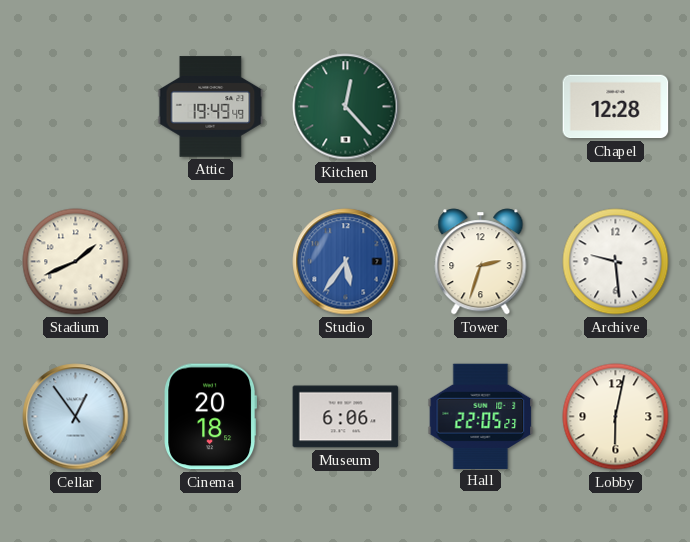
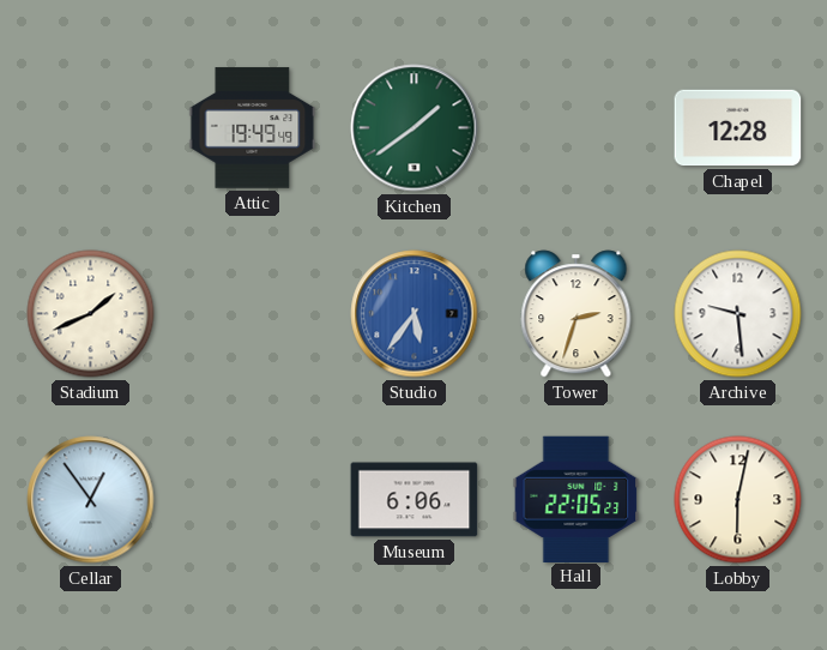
Kitchen: 12:23 -> 1:39 (415, 128)
Cinema: 20:18 -> none (211, 417)
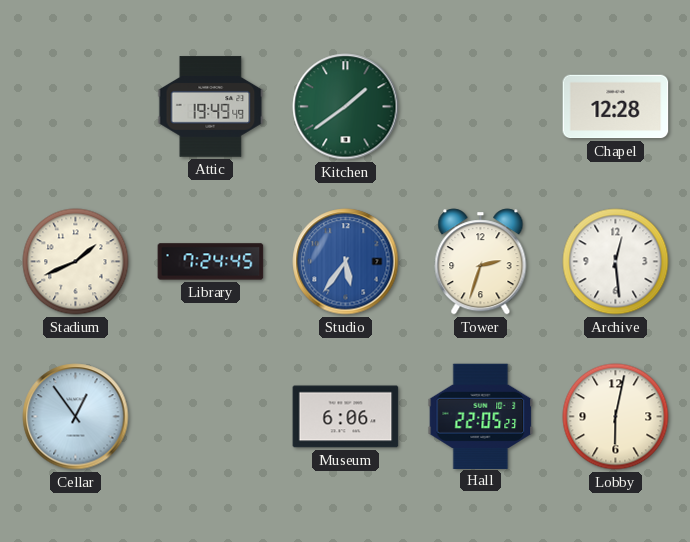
Library: none -> 7:24 (211, 262)
Archive: 9:29 -> 12:29 (616, 262)
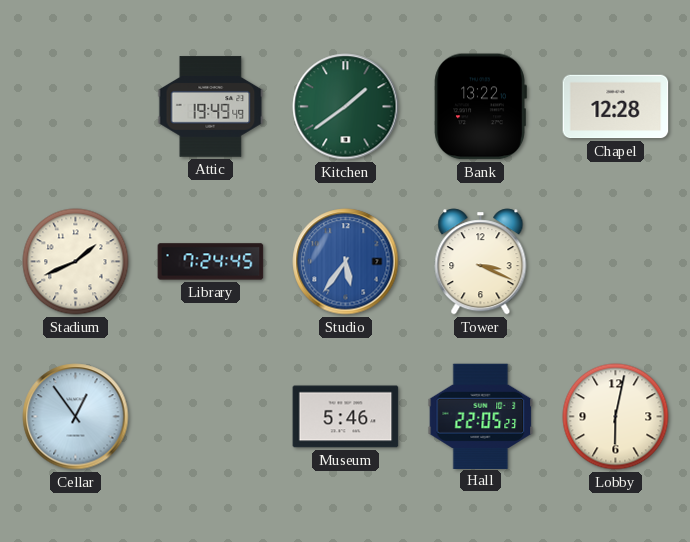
Bank: none -> 13:22 (480, 107)
Tower: 2:33 -> 3:19 (481, 262)
Archive: 12:29 -> none (616, 262)
Museum: 6:06 -> 5:46 (346, 417)
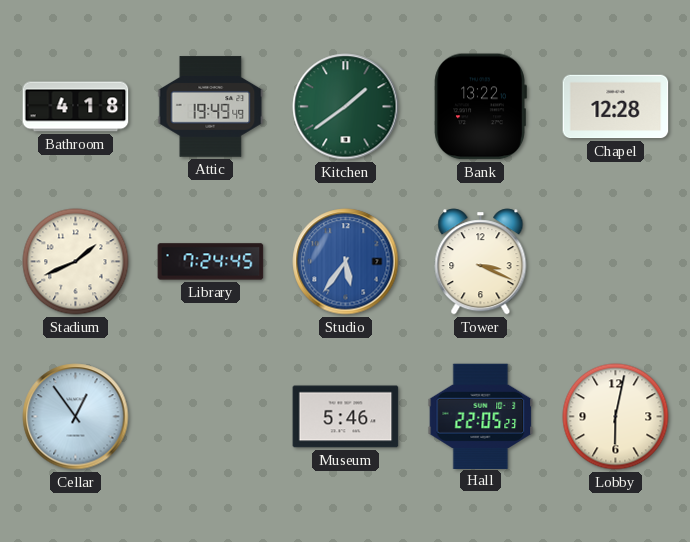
Bathroom: none -> 4:18 (76, 107)
